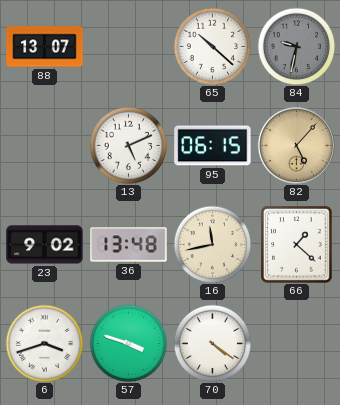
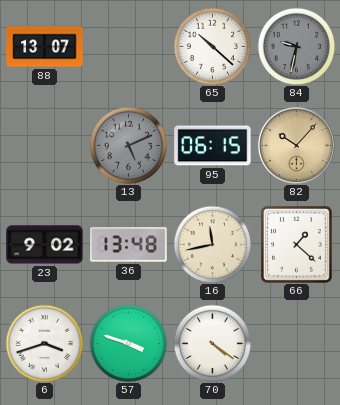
13 dial: white -> grey (128, 145)
82: 5:07 -> 10:07 (296, 145)
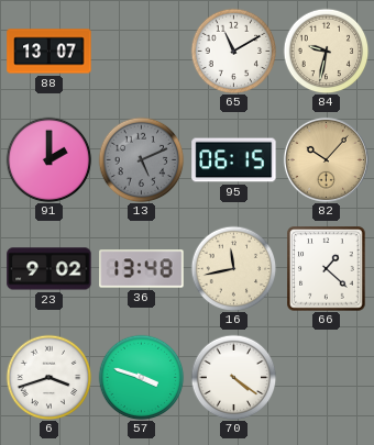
65: 10:22 -> 11:10 (233, 51)
84 dial: grey -> cream (326, 51)
91: none -> 2:00 (48, 159)
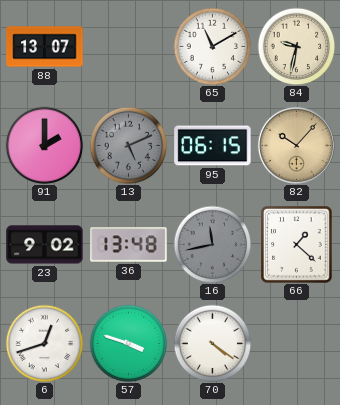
16 dial: cream -> grey (212, 244)
6: 3:42 -> 12:42 (44, 343)
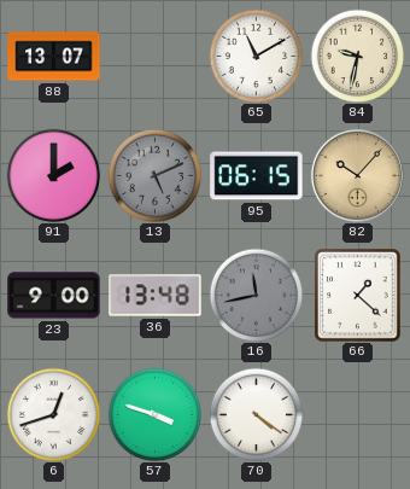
23: 9:02 -> 9:00 (54, 296)
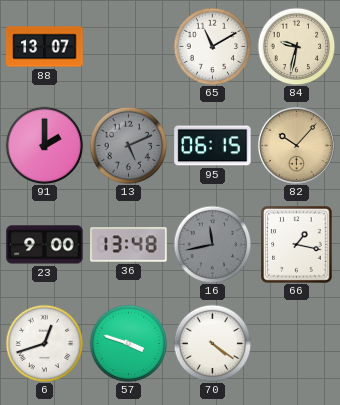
66: 1:22 -> 1:17 (297, 245)
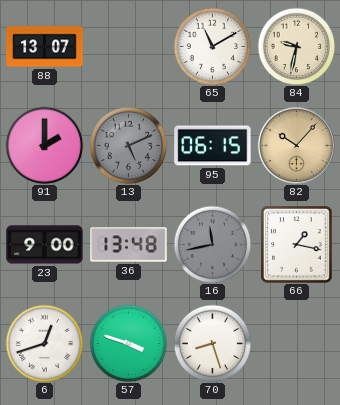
70: 4:21 -> 8:27 (212, 343)
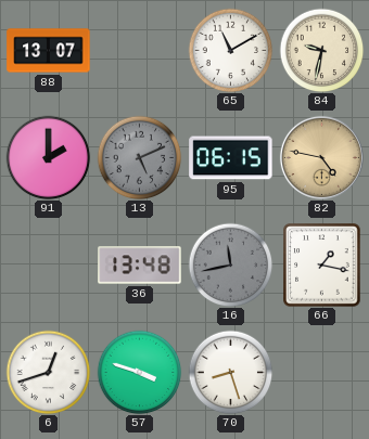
82: 10:07 -> 4:47 (321, 157)
23: 9:00 -> none (45, 245)
